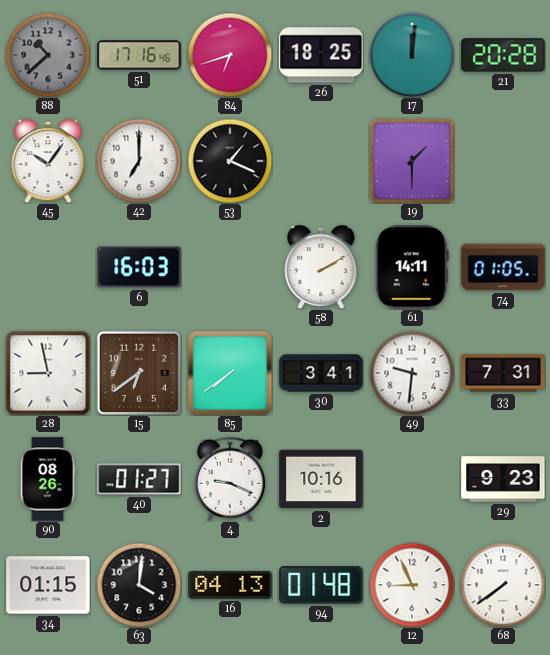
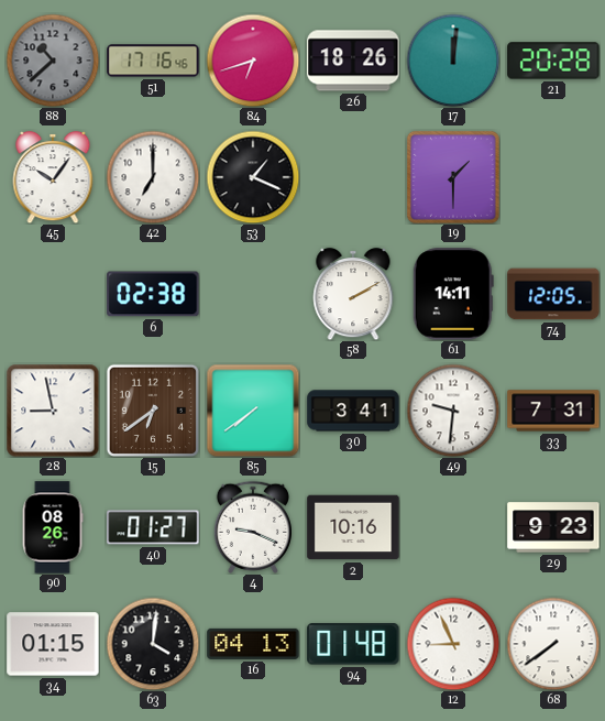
26: 18:25 -> 18:26 (353, 61)
6: 16:03 -> 02:38 (153, 294)
74: 01:05 -> 12:05 (553, 294)
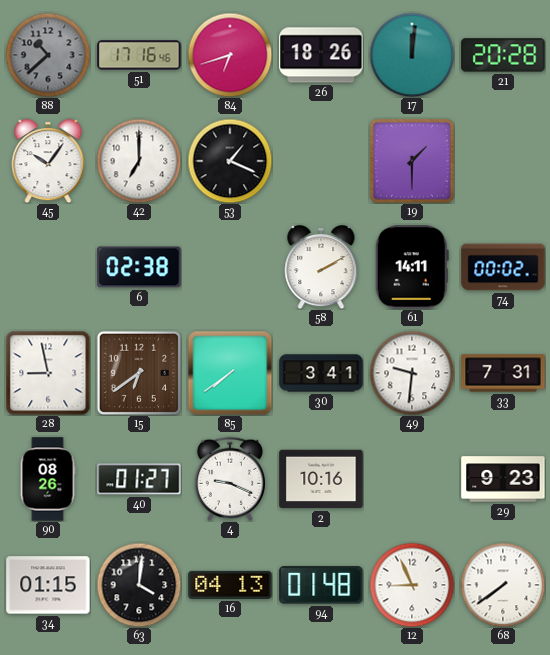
74: 12:05 -> 00:02 (503, 267)
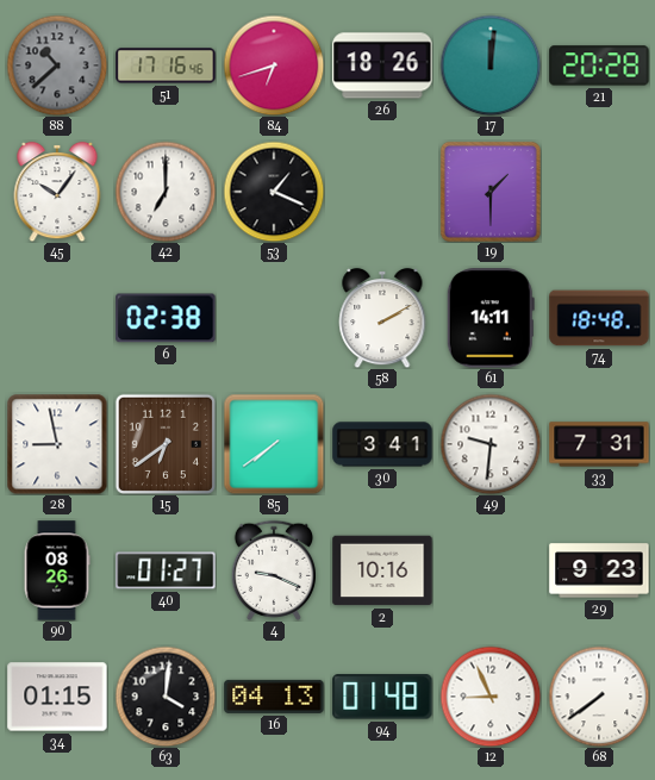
74: 00:02 -> 18:48 (599, 318)
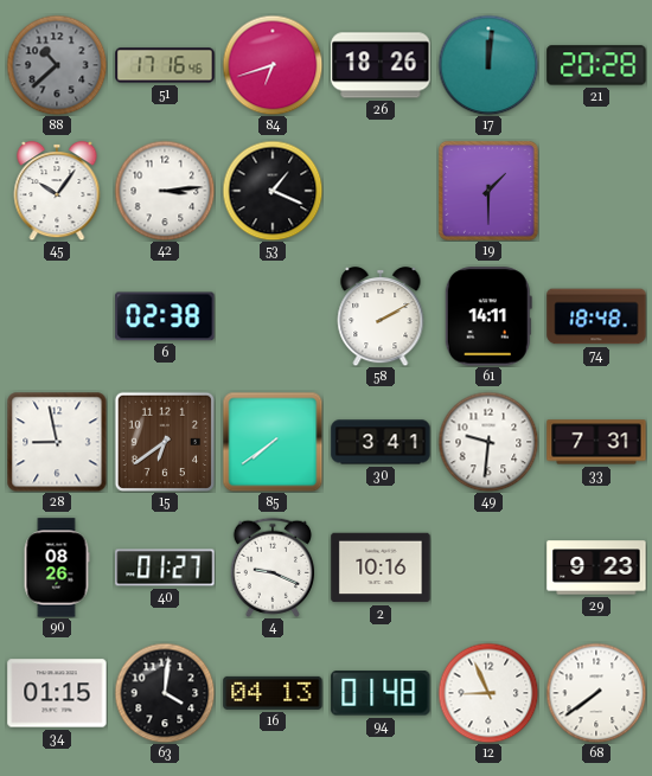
42: 7:00 -> 3:14 (165, 191)
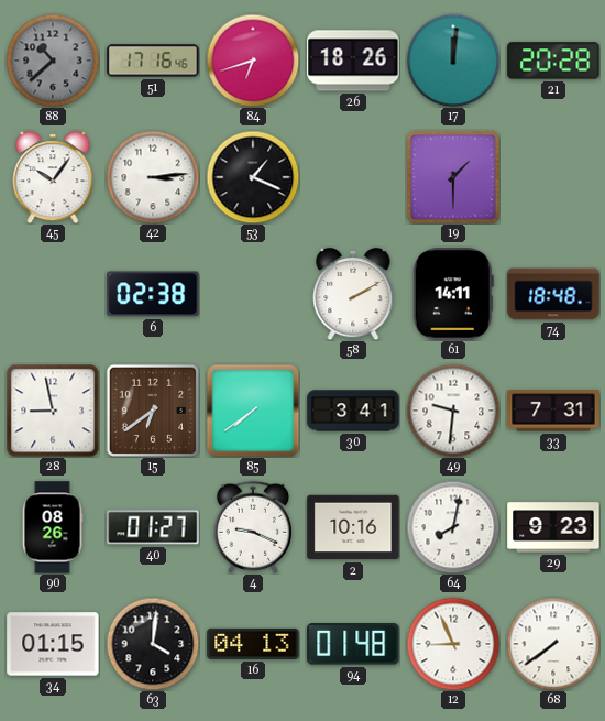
64: none -> 8:02 (453, 527)
